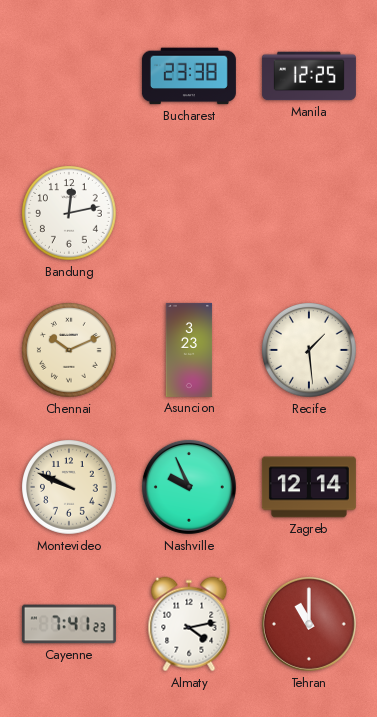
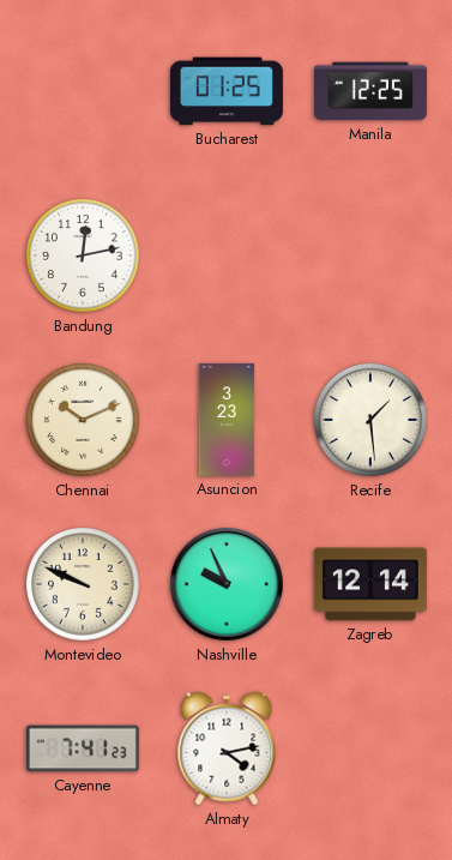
Bucharest: 23:38 -> 01:25 (227, 91)
Tehran: 11:00 -> none (309, 624)
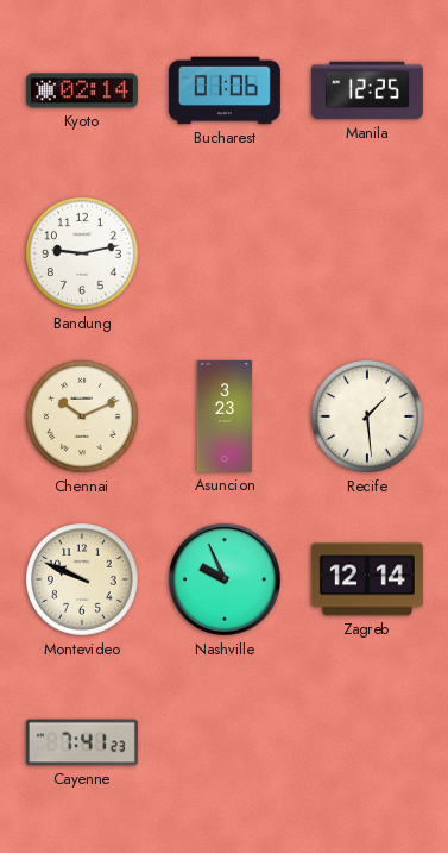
Kyoto: none -> 02:14 (82, 90)
Bucharest: 01:25 -> 01:06 (225, 90)
Bandung: 12:13 -> 9:13 (83, 255)
Almaty: 4:13 -> none (227, 748)
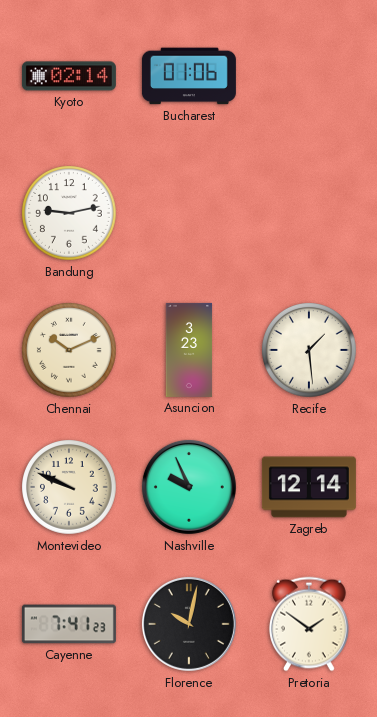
Manila: 12:25 -> none (367, 90)
Florence: none -> 10:02 (189, 624)
Pretoria: none -> 1:51 (310, 624)
